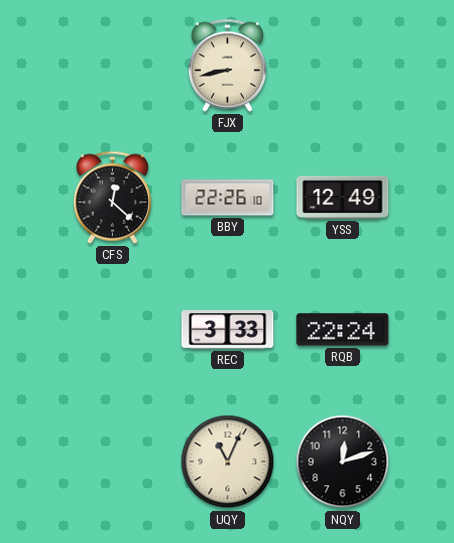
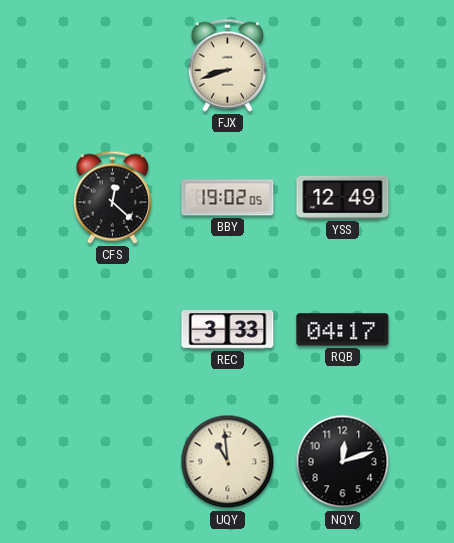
FJX: 8:43 -> 8:42 (227, 65)
BBY: 22:26 -> 19:02 (228, 198)
RQB: 22:24 -> 04:17 (343, 330)
UQY: 11:04 -> 10:59 (228, 462)
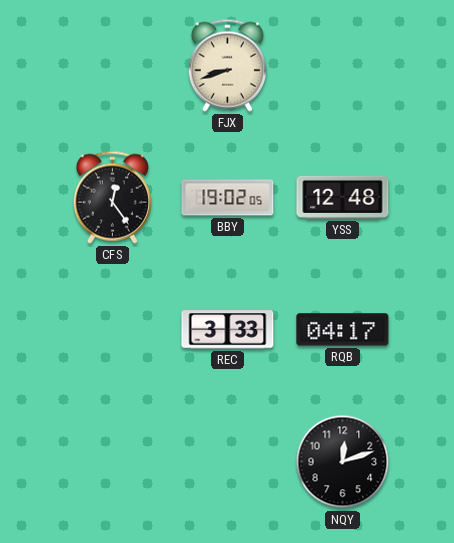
CFS: 12:22 -> 12:24 (112, 197)
YSS: 12:49 -> 12:48 (343, 197)
UQY: 10:59 -> none (228, 462)
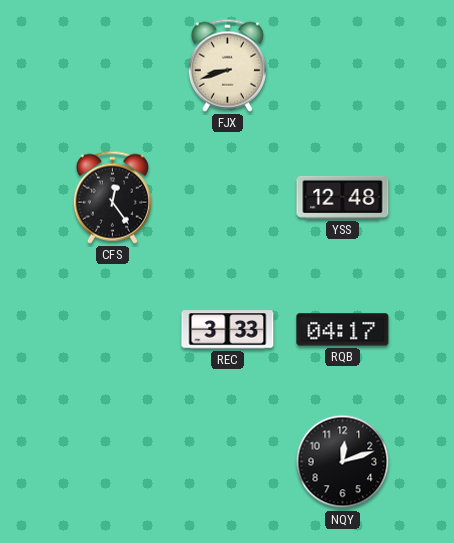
BBY: 19:02 -> none (228, 198)
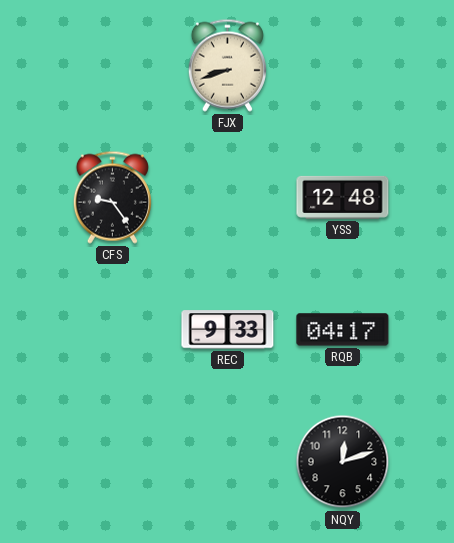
CFS: 12:24 -> 9:24 (112, 197)
REC: 3:33 -> 9:33 (228, 330)
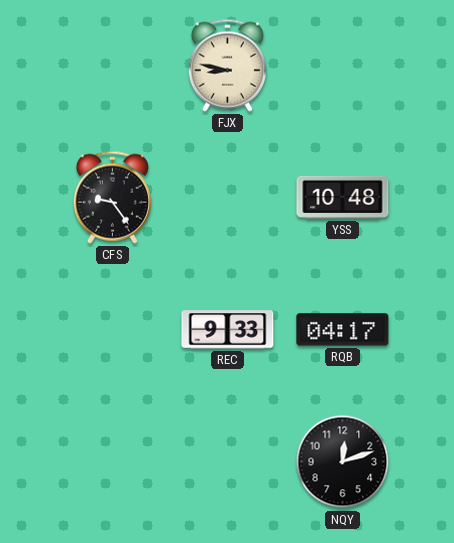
FJX: 8:42 -> 8:47 (227, 65)
YSS: 12:48 -> 10:48 (343, 197)
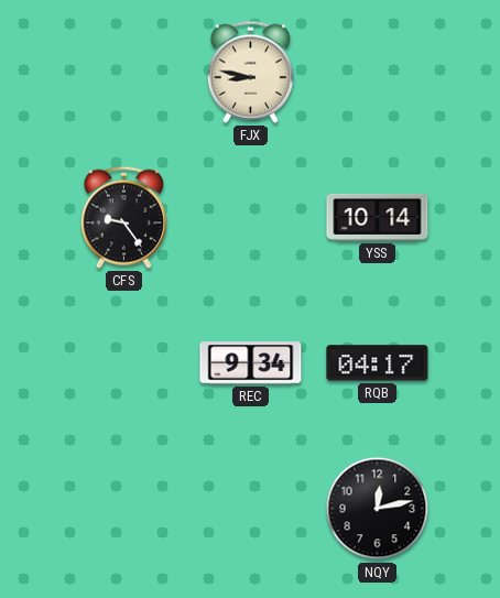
YSS: 10:48 -> 10:14 (378, 217)
REC: 9:33 -> 9:34 (251, 363)
NQY: 12:12 -> 12:13 (378, 509)
